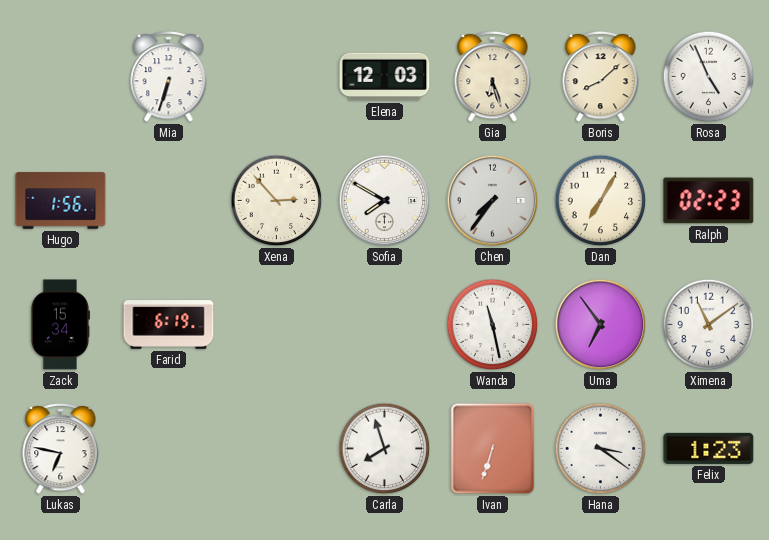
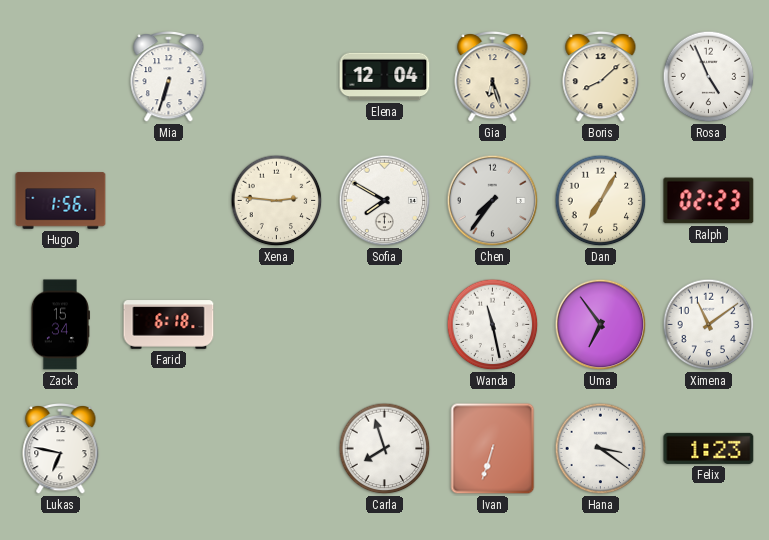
Elena: 12:03 -> 12:04 (385, 77)
Xena: 2:53 -> 2:46 (277, 201)
Farid: 6:19 -> 6:18 (169, 325)
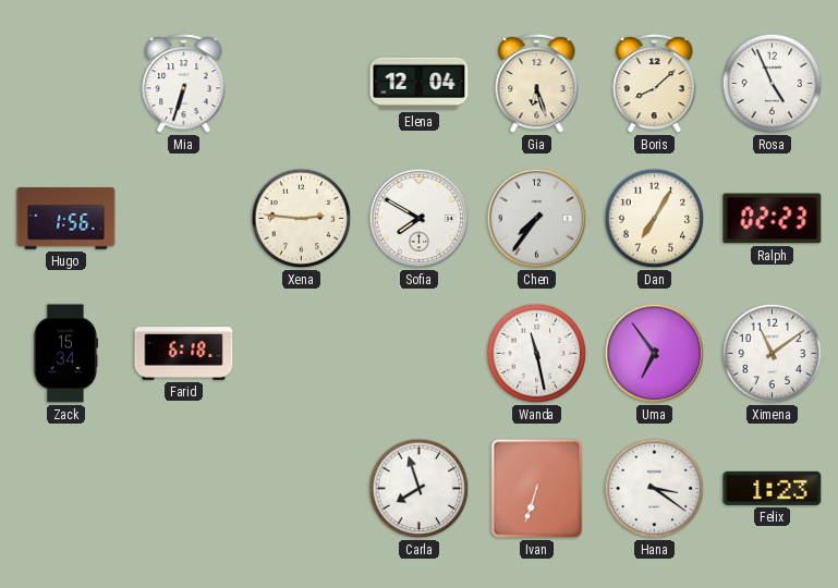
Lukas: 6:47 -> none (61, 449)
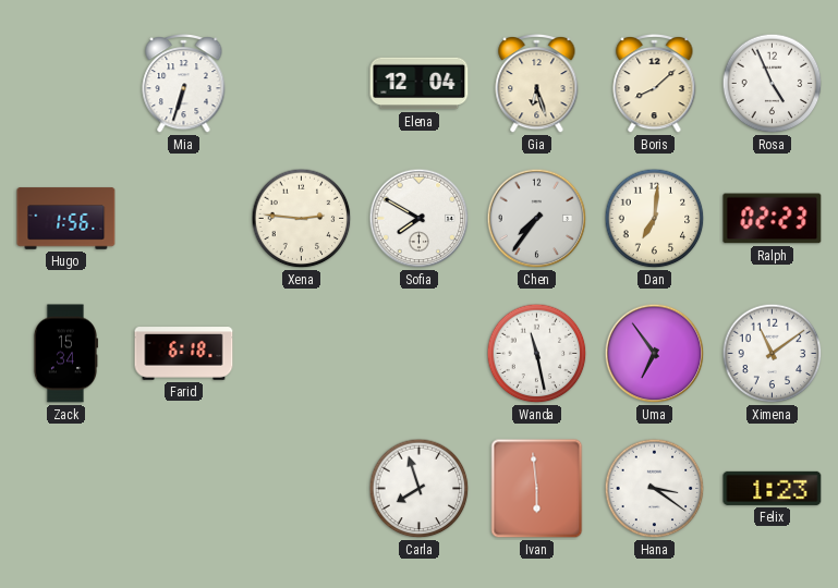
Dan: 7:05 -> 7:01 (655, 219)
Ivan: 6:33 -> 5:59 (537, 489)
